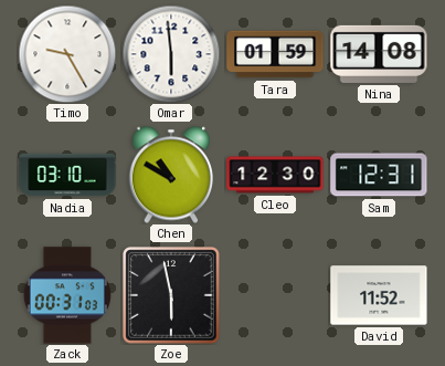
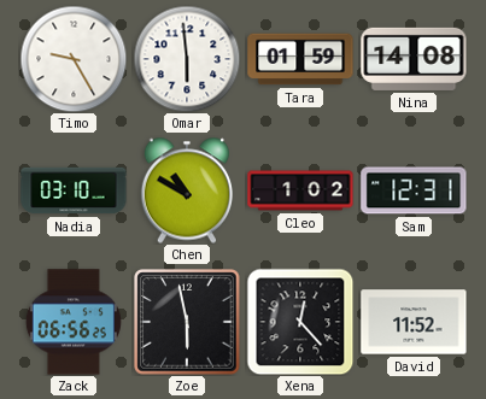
Cleo: 12:30 -> 1:02 (300, 190)
Zack: 00:31 -> 06:56 (74, 322)
Xena: none -> 12:23 (300, 322)
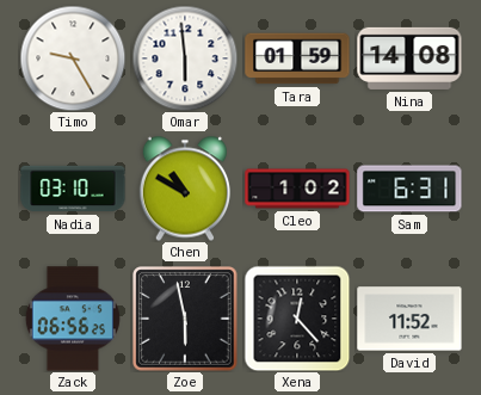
Sam: 12:31 -> 6:31 (409, 189)
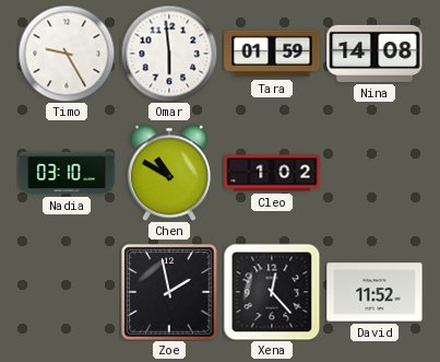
Sam: 6:31 -> none (409, 189)
Zack: 06:56 -> none (73, 319)
Zoe: 5:58 -> 1:58 (169, 292)
